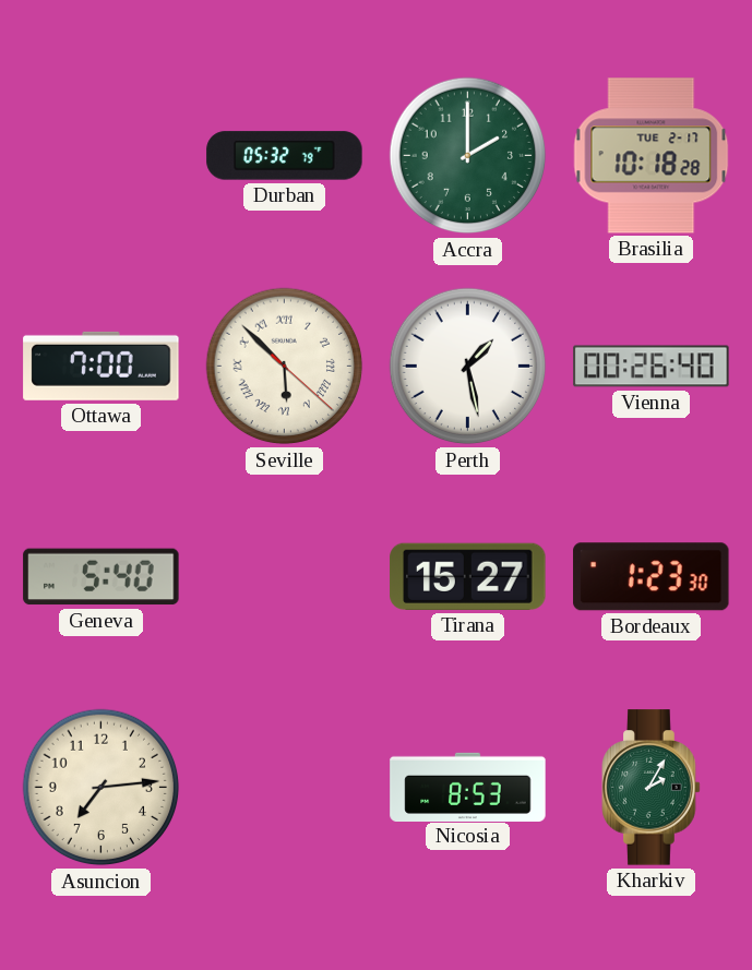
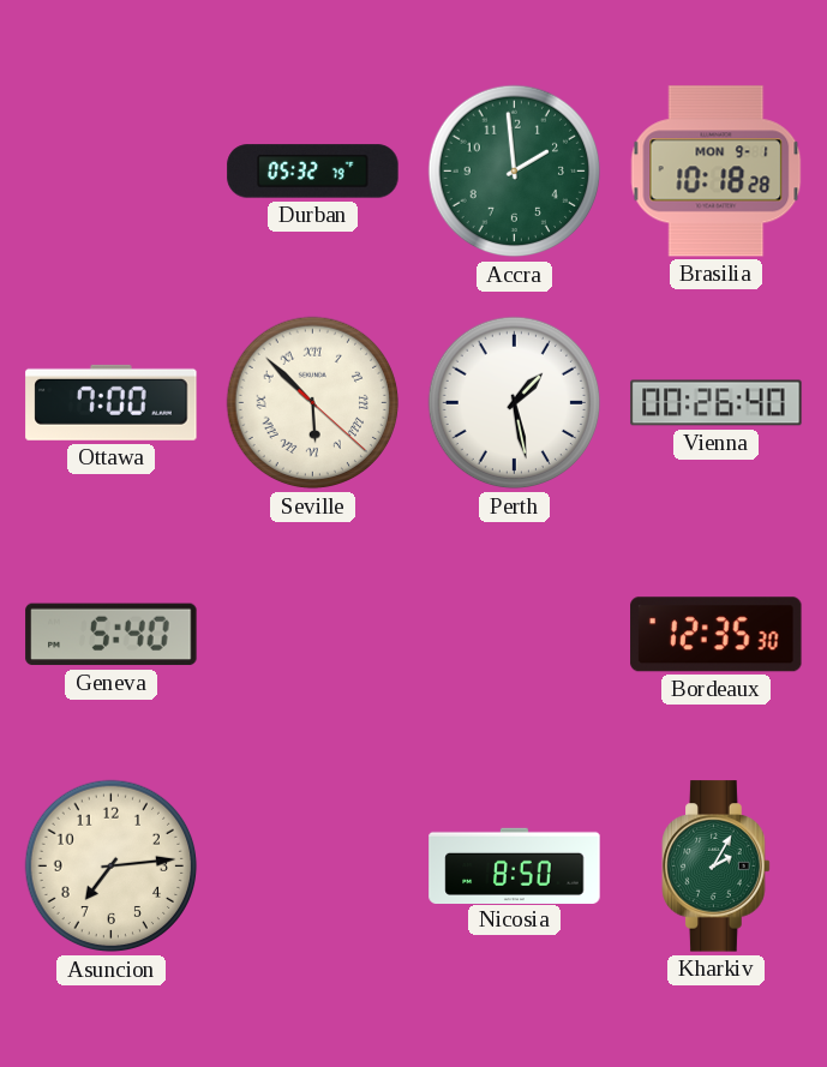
Accra: 2:00 -> 1:59 (515, 172)
Brasilia date: TUE 2-17 -> MON 9-1 (717, 172)
Tirana: 15:27 -> none (468, 576)
Bordeaux: 1:23 -> 12:35 (717, 635)
Nicosia: 8:53 -> 8:50 (515, 865)
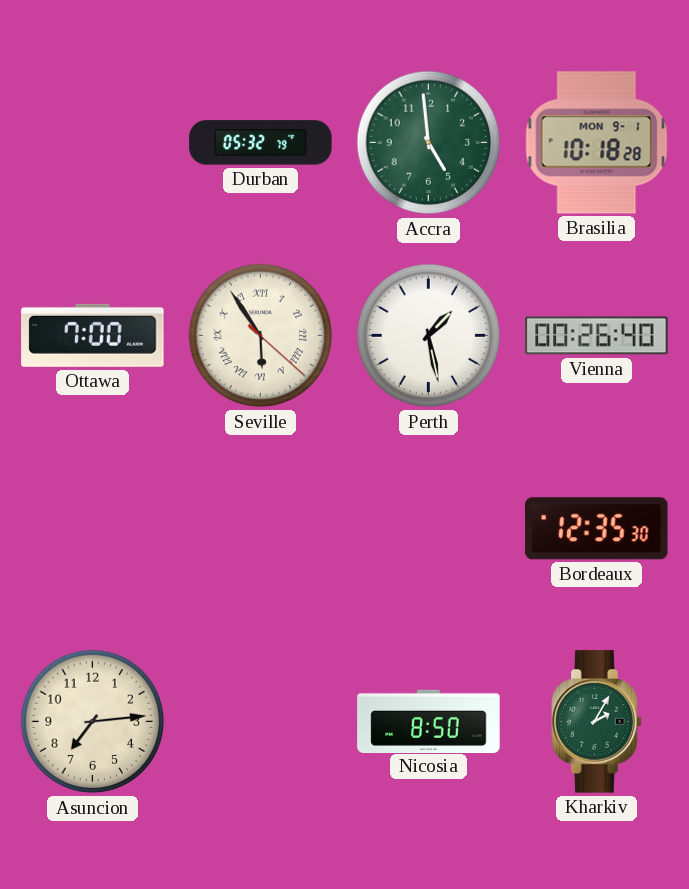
Accra: 1:59 -> 4:59 (429, 143)
Seville: 5:52 -> 5:54 (261, 336)
Geneva: 5:40 -> none (112, 635)
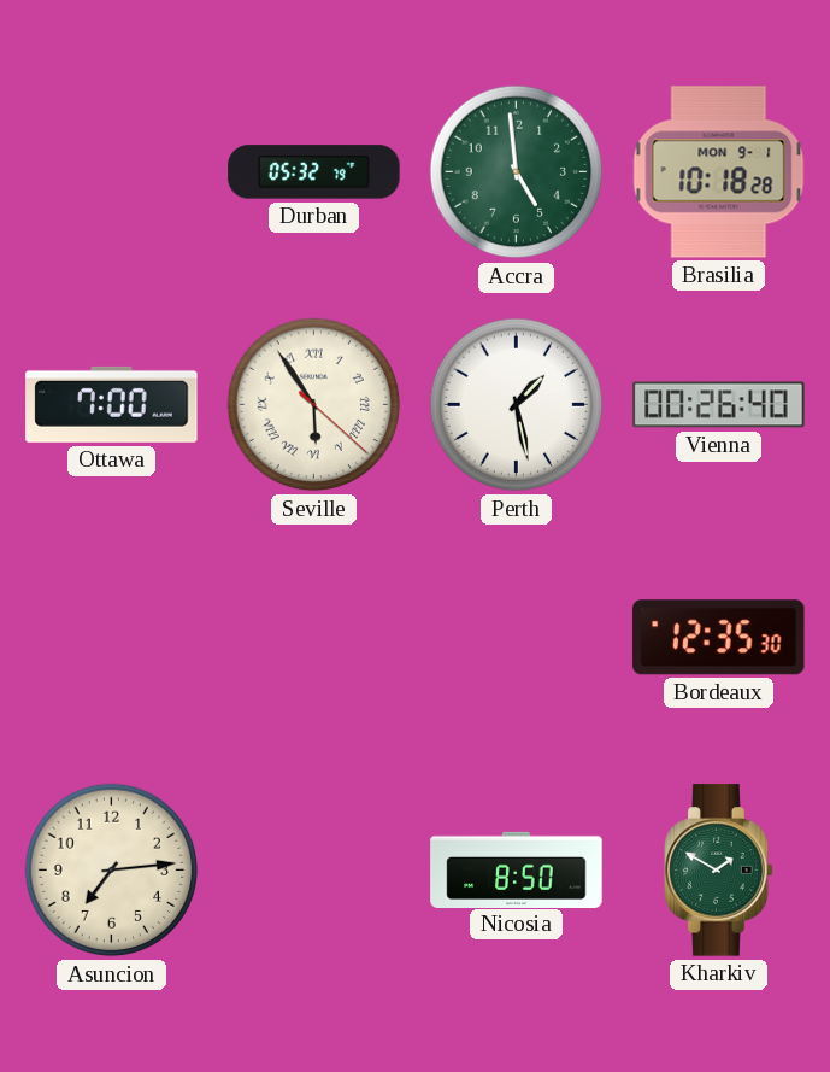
Kharkiv: 2:05 -> 1:50 (719, 871)
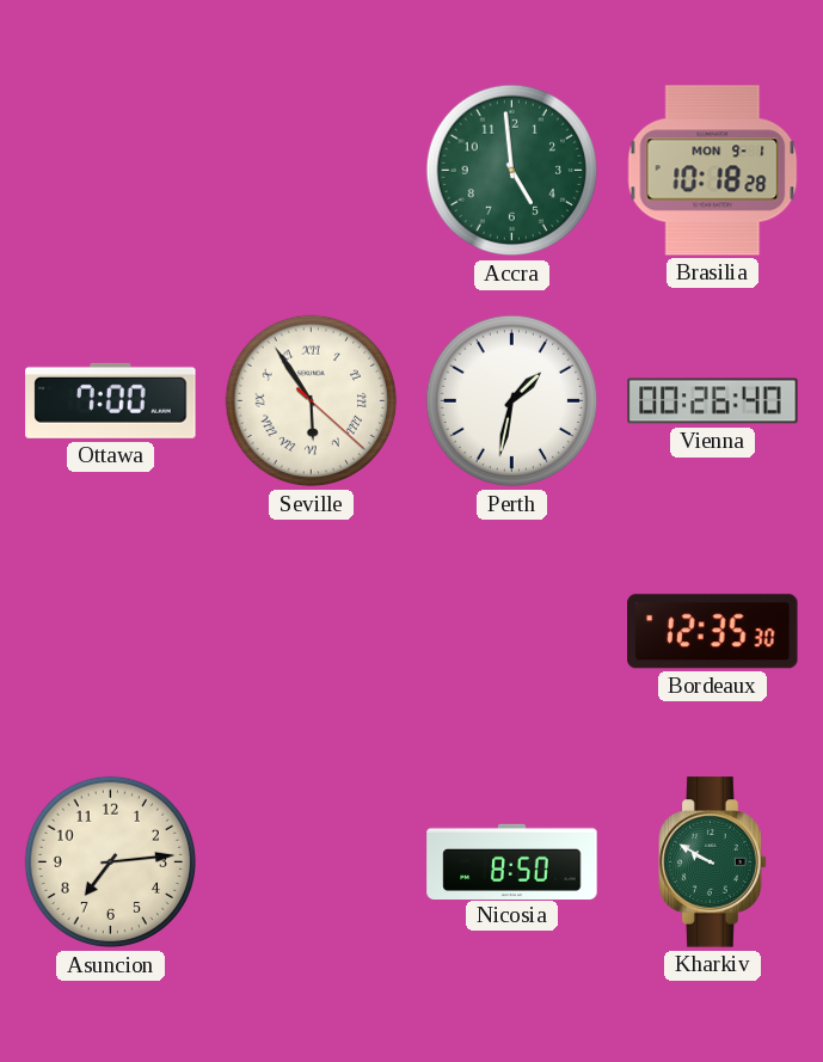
Durban: 05:32 -> none (314, 172)
Perth: 1:28 -> 1:32 (512, 401)
Kharkiv: 1:50 -> 9:50 (713, 863)
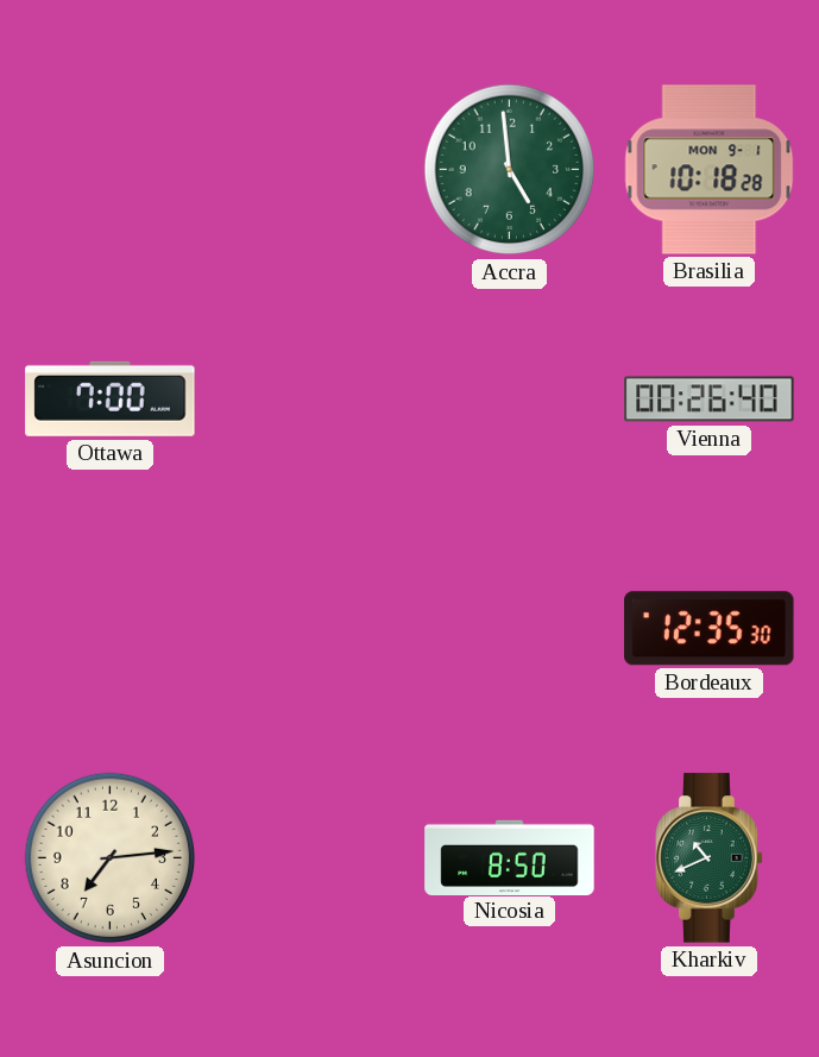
Seville: 5:54 -> none (312, 401)
Perth: 1:32 -> none (512, 401)
Kharkiv: 9:50 -> 10:41 (710, 858)
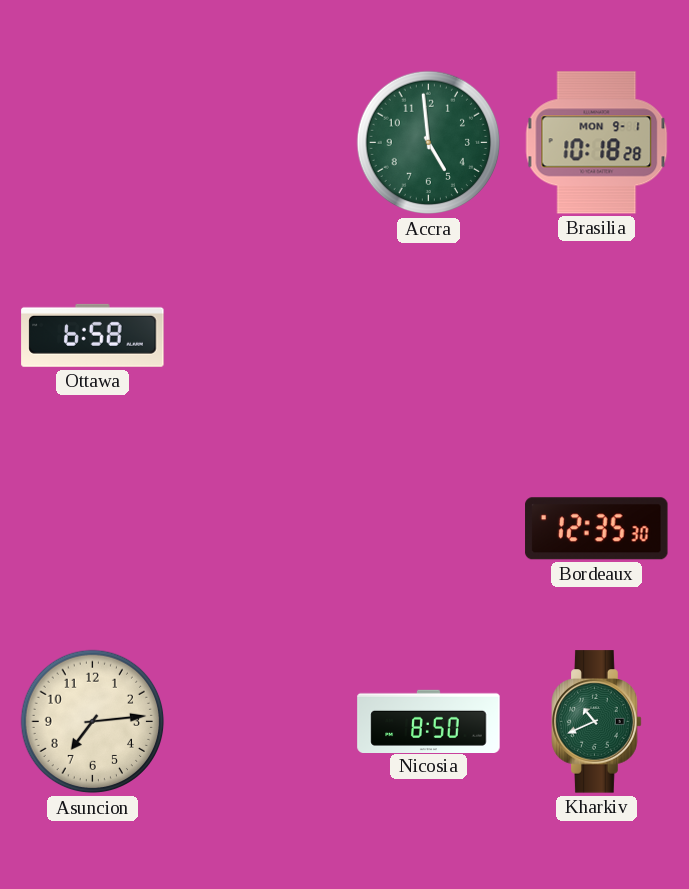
Ottawa: 7:00 -> 6:58 (93, 335)
Vienna: 00:26 -> none (710, 399)
